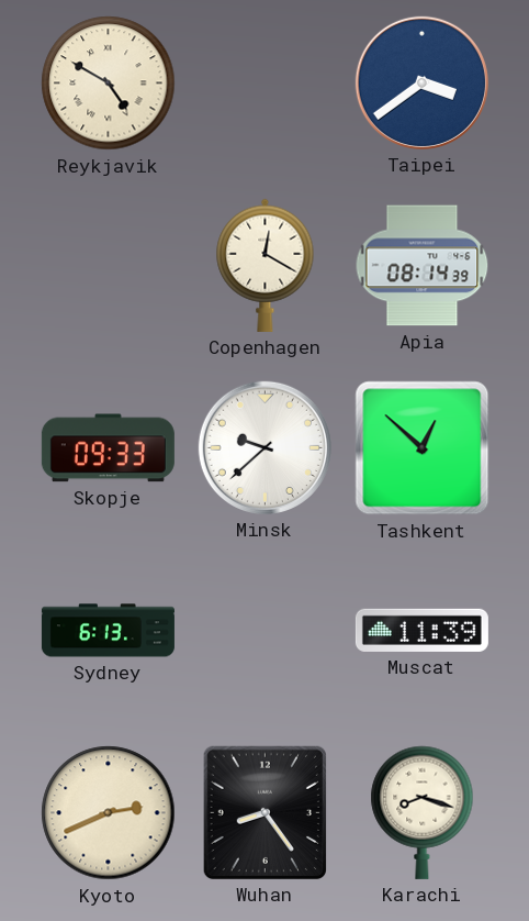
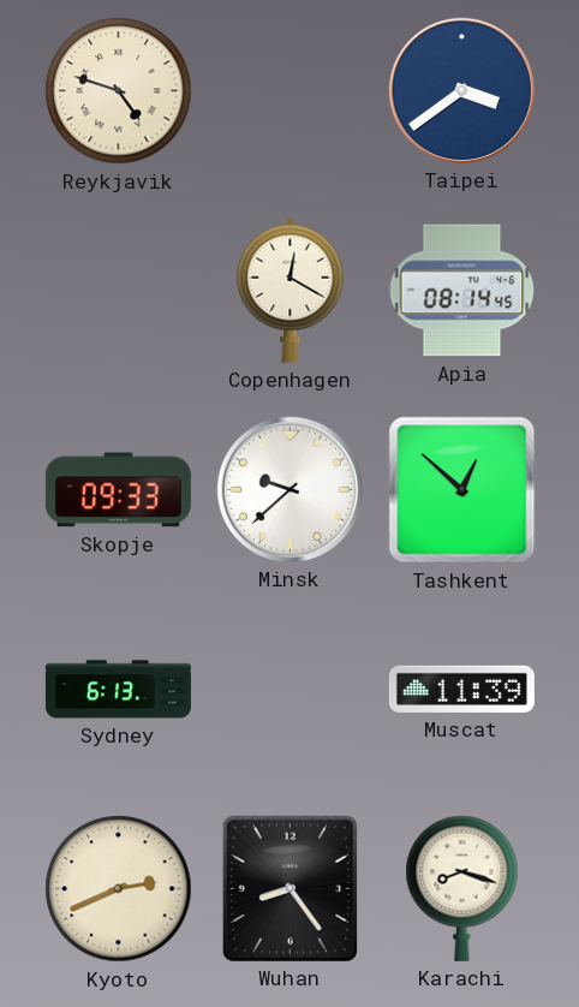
Reykjavik: 4:50 -> 4:48 (119, 91)
Apia: 08:14:39 -> 08:14:45 (462, 291)
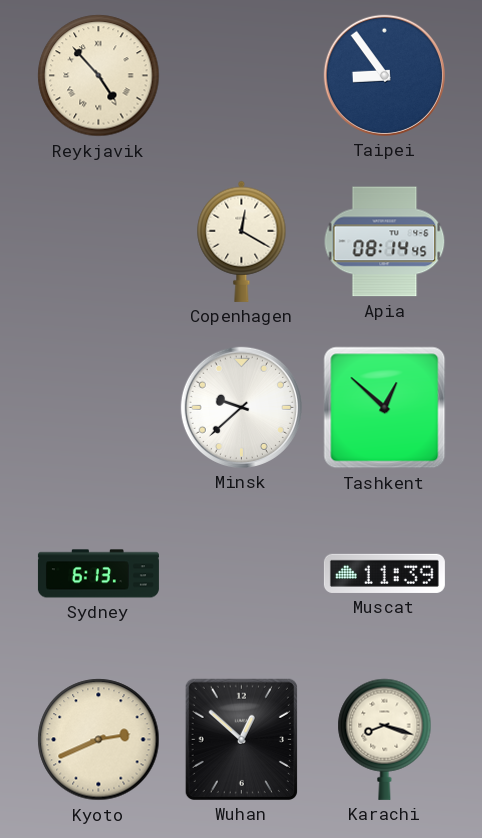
Reykjavik: 4:48 -> 4:53 (99, 76)
Taipei: 3:39 -> 8:54 (384, 75)
Skopje: 09:33 -> none (118, 490)
Wuhan: 8:24 -> 12:52 (241, 739)
